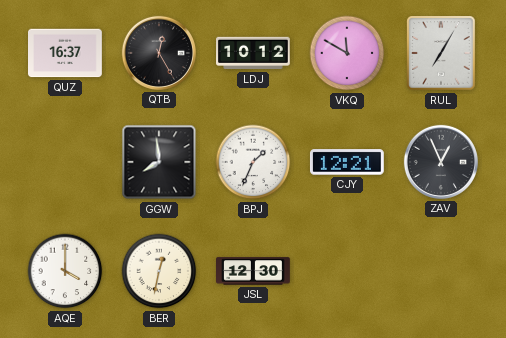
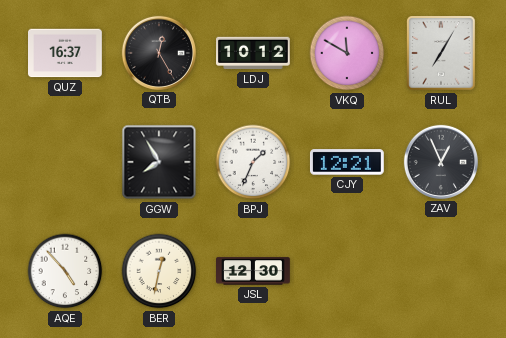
GGW: 7:59 -> 7:55 (159, 162)
AQE: 4:00 -> 4:53 (65, 271)
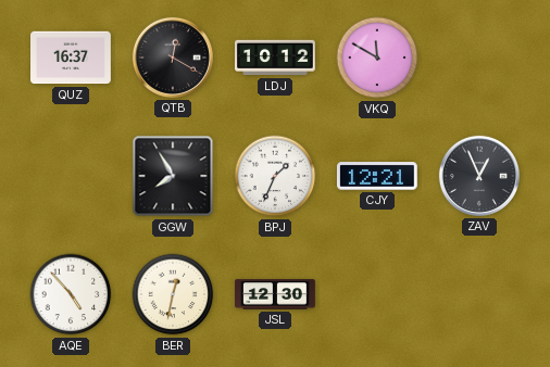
QTB: 12:25 -> 12:20 (173, 58)
RUL: 7:05 -> none (441, 53)
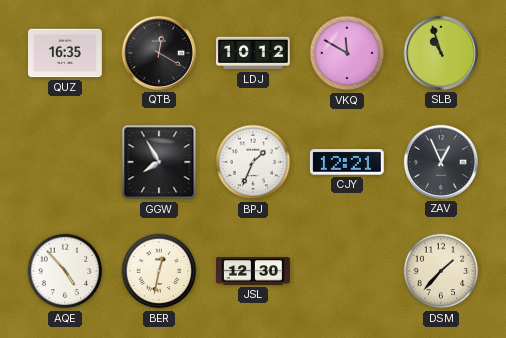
QUZ: 16:37 -> 16:35 (66, 53)
SLB: none -> 10:57 (441, 53)
DSM: none -> 1:37 (441, 271)
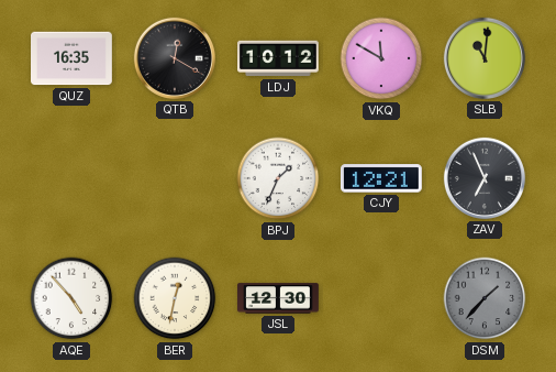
SLB: 10:57 -> 11:01 (485, 58)
GGW: 7:55 -> none (159, 162)
ZAV: 12:56 -> 6:56 (485, 178)
DSM dial: cream -> grey (485, 298)
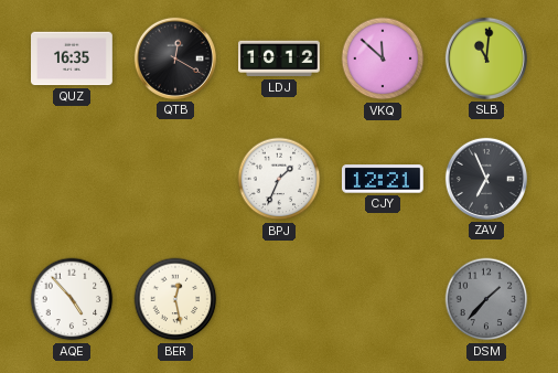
VKQ: 11:50 -> 11:52 (383, 58)
BER: 12:32 -> 12:28 (175, 299)
JSL: 12:30 -> none (279, 298)
